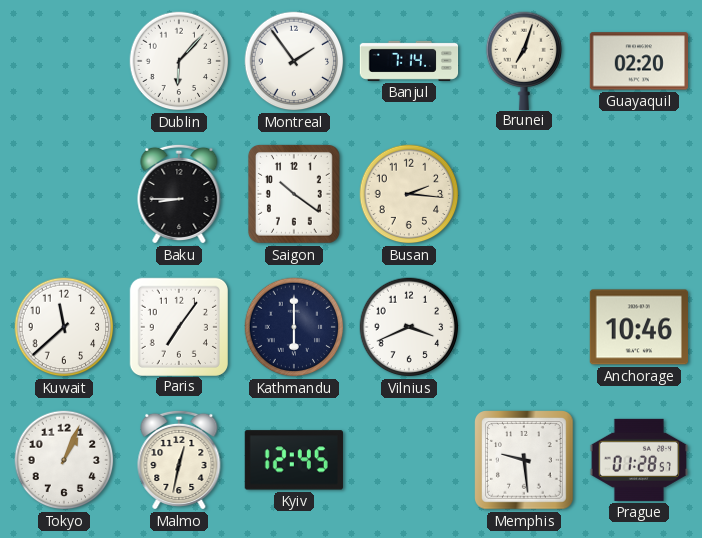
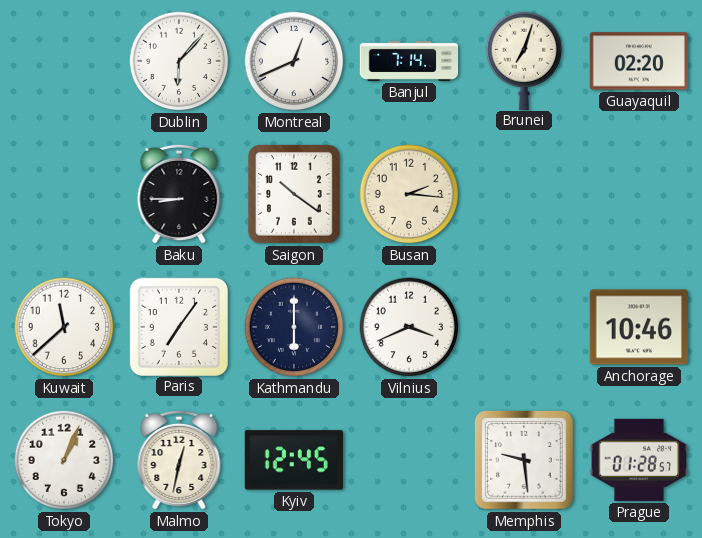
Montreal: 1:54 -> 12:41 (294, 61)
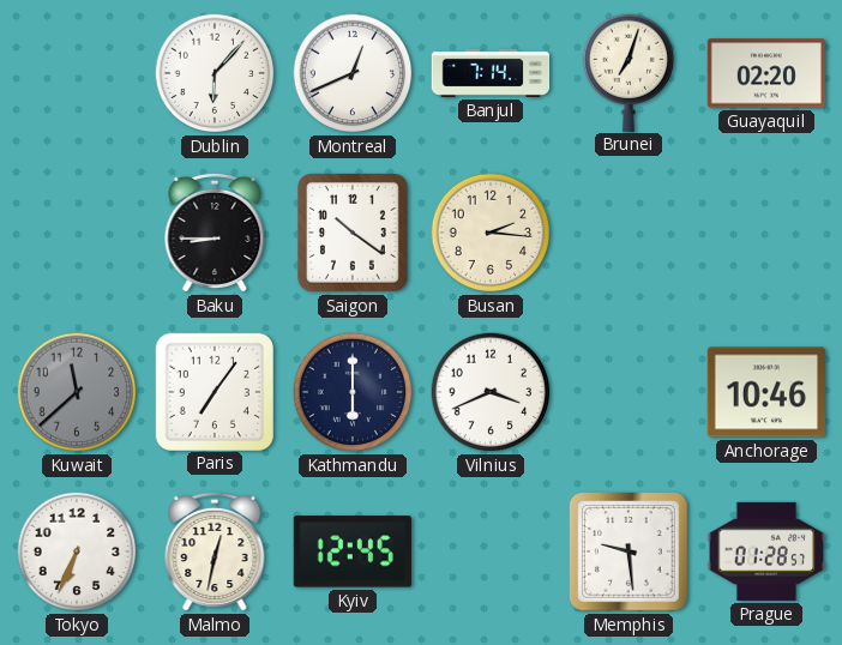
Kuwait dial: white -> grey (77, 392)
Tokyo: 1:04 -> 6:34 (77, 551)
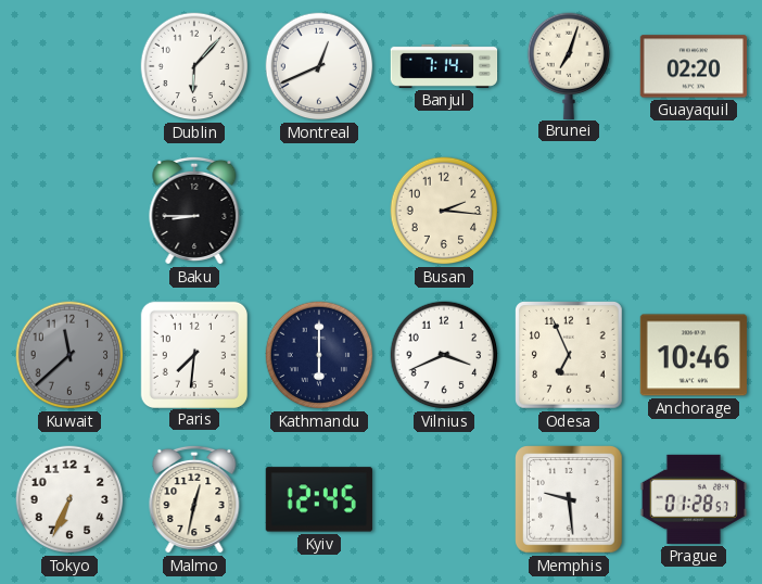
Saigon: 10:21 -> none (353, 234)
Paris: 7:06 -> 7:31 (193, 354)
Odesa: none -> 6:56 (570, 356)
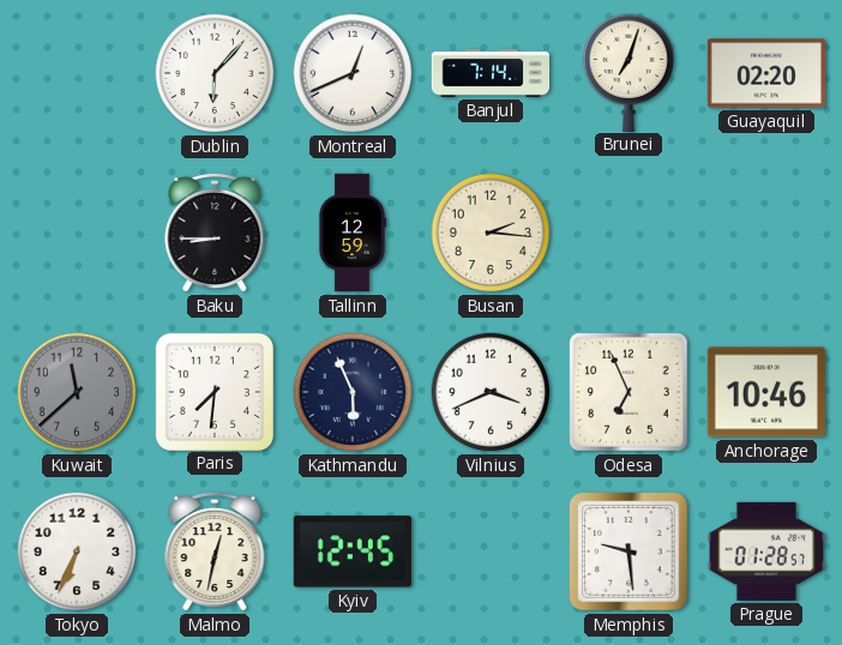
Tallinn: none -> 12:59 (353, 233)
Kathmandu: 6:00 -> 5:56 (353, 392)
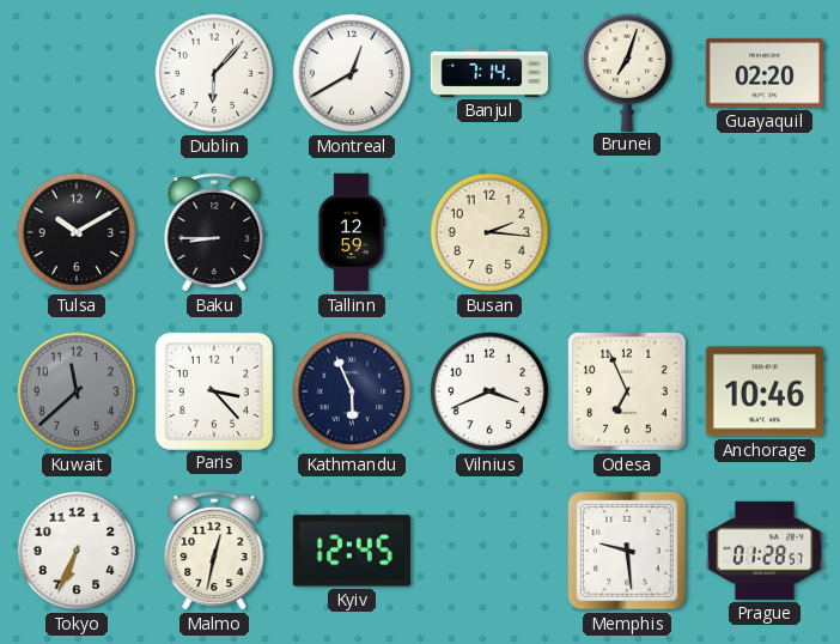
Montreal: 12:41 -> 12:40 (352, 73)
Tulsa: none -> 10:10 (77, 232)
Paris: 7:31 -> 3:23 (213, 390)
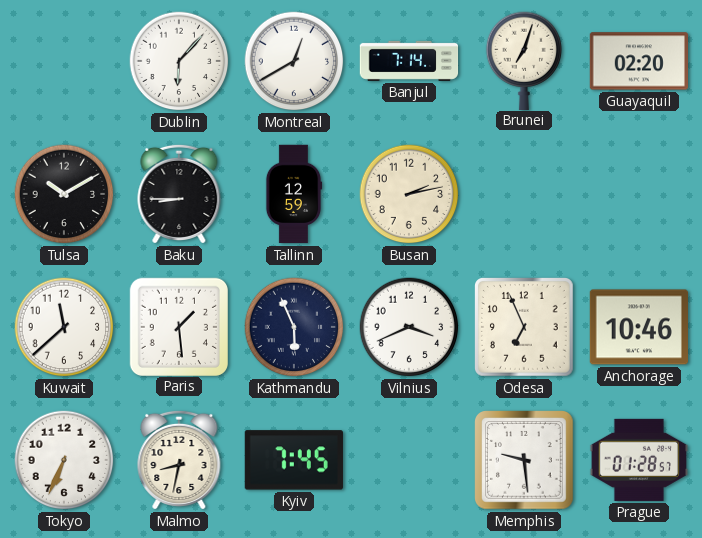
Busan: 2:16 -> 2:13 (409, 194)
Kuwait dial: grey -> white (64, 327)
Paris: 3:23 -> 1:29 (178, 326)
Malmo: 12:32 -> 8:32 (179, 460)
Kyiv: 12:45 -> 7:45 (294, 460)
